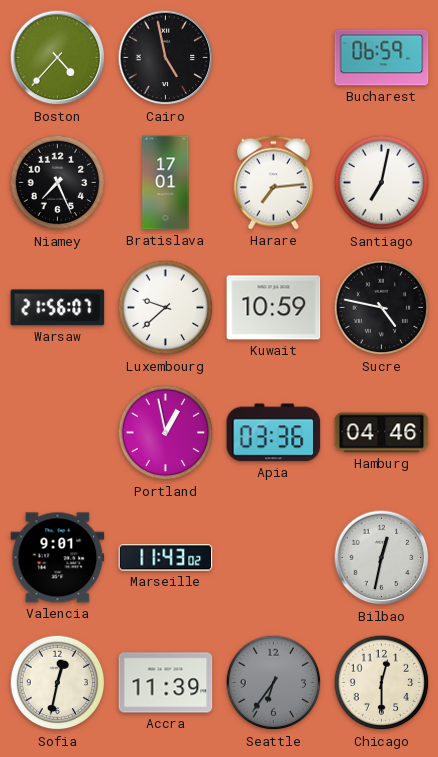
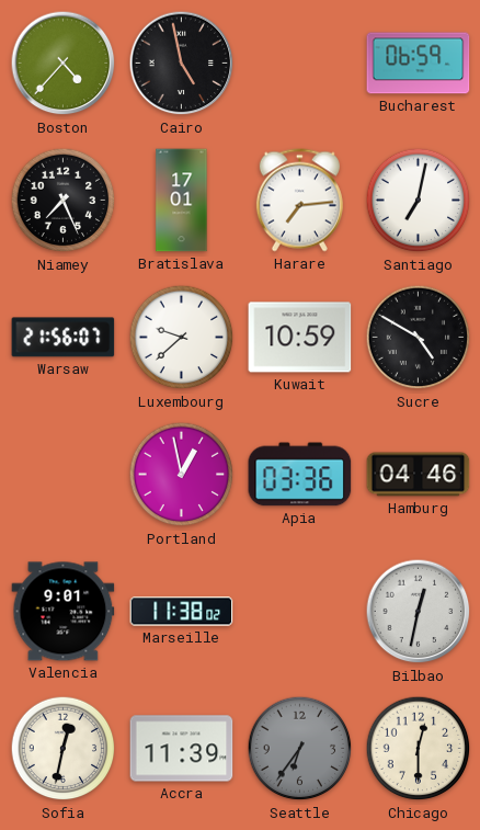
Sucre: 4:47 -> 4:50 (419, 338)
Marseille: 11:43 -> 11:38 (182, 612)
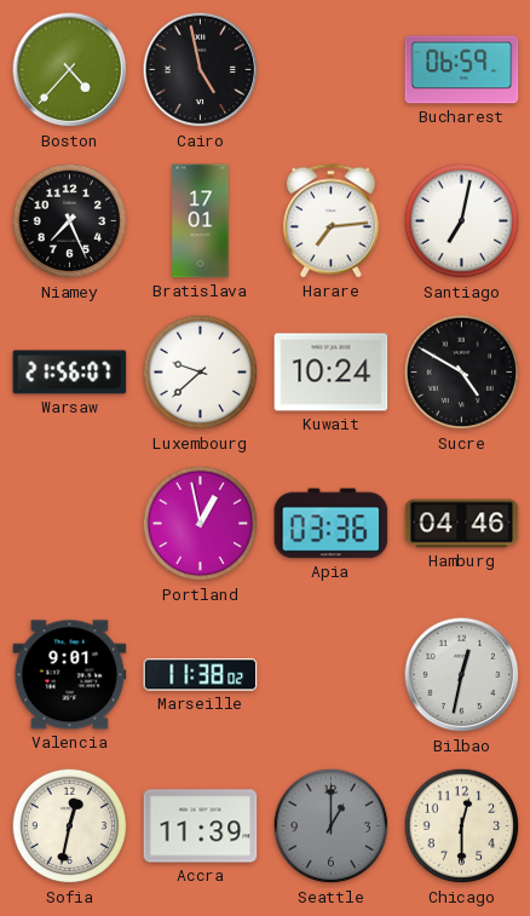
Kuwait: 10:59 -> 10:24 (332, 373)
Seattle: 6:36 -> 1:00 (332, 826)
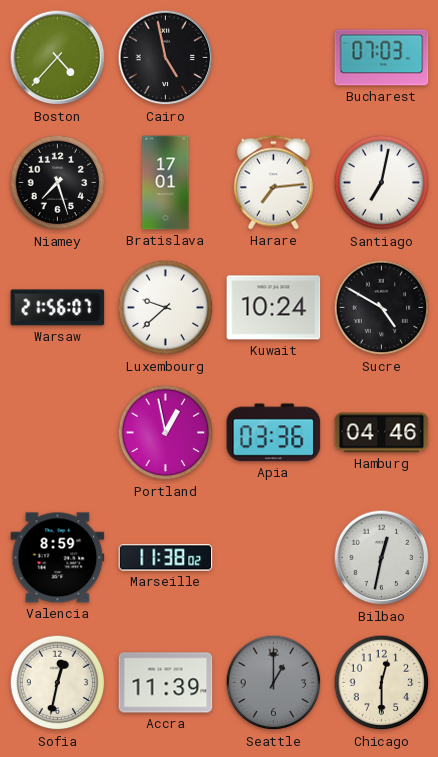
Bucharest: 06:59 -> 07:03 (382, 58)
Niamey: 7:26 -> 7:27 (58, 183)
Valencia: 9:01 -> 8:59 (58, 558)
